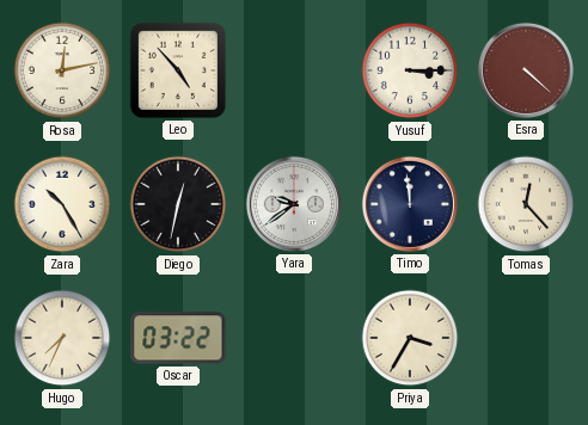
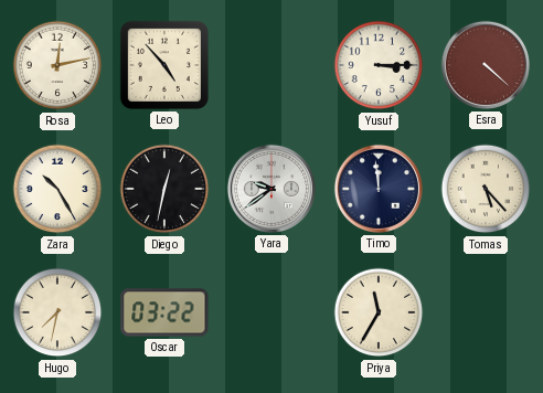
Tomas: 12:23 -> 5:23 (486, 189)
Hugo: 7:34 -> 7:32 (57, 312)
Priya: 3:35 -> 11:35 (379, 312)
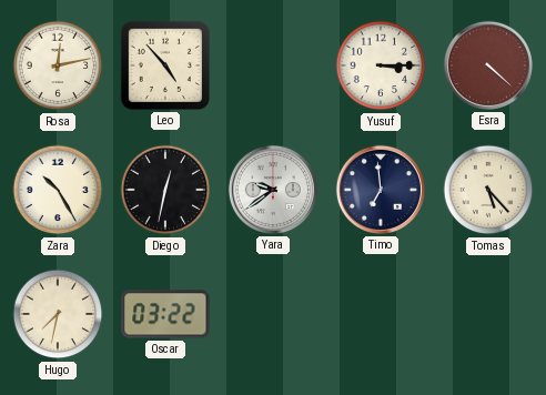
Timo: 11:59 -> 6:59 (381, 190)
Priya: 11:35 -> none (379, 312)
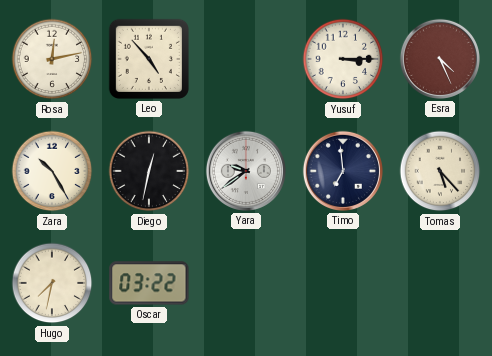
Esra: 4:22 -> 4:26 (440, 59)
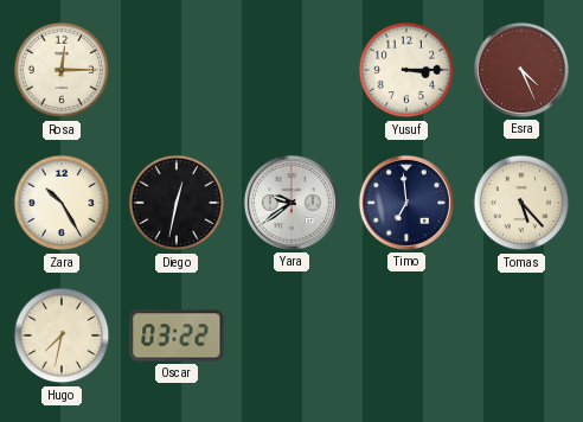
Rosa: 12:13 -> 12:15 (62, 70)
Leo: 4:53 -> none (149, 59)
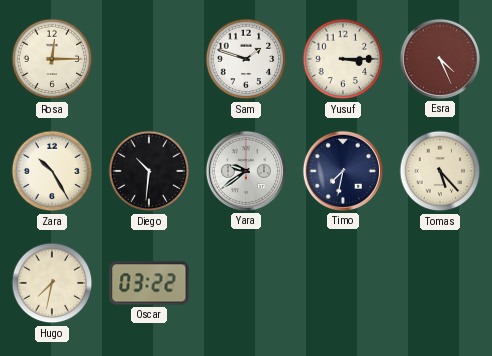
Sam: none -> 1:48 (246, 59)
Diego: 12:32 -> 10:31 (149, 171)
Timo: 6:59 -> 7:32 (343, 171)
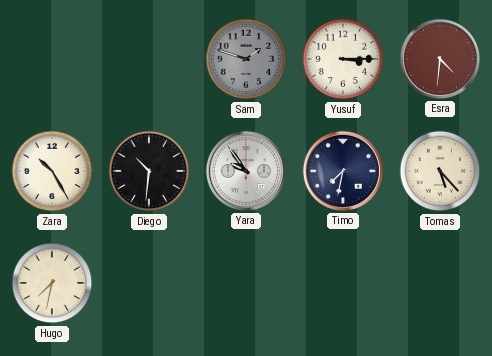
Rosa: 12:15 -> none (52, 59)
Sam dial: white -> grey (246, 59)
Esra: 4:26 -> 4:31 (440, 59)
Yara: 9:39 -> 9:54 (246, 171)
Oscar: 03:22 -> none (149, 283)
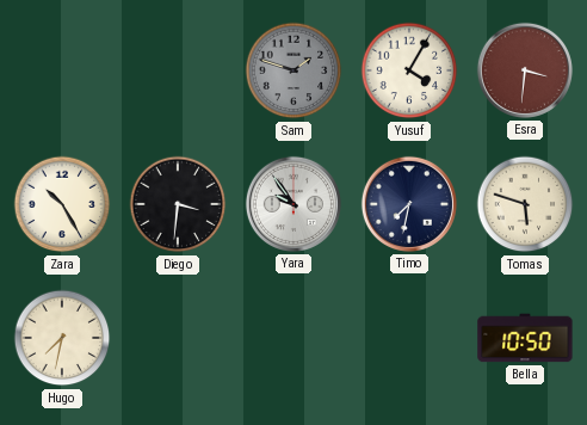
Yusuf: 3:15 -> 4:05 (409, 70)
Esra: 4:31 -> 3:31 (525, 70)
Diego: 10:31 -> 3:31 (178, 204)
Tomas: 5:23 -> 5:48 (525, 204)
Bella: none -> 10:50 (525, 338)
